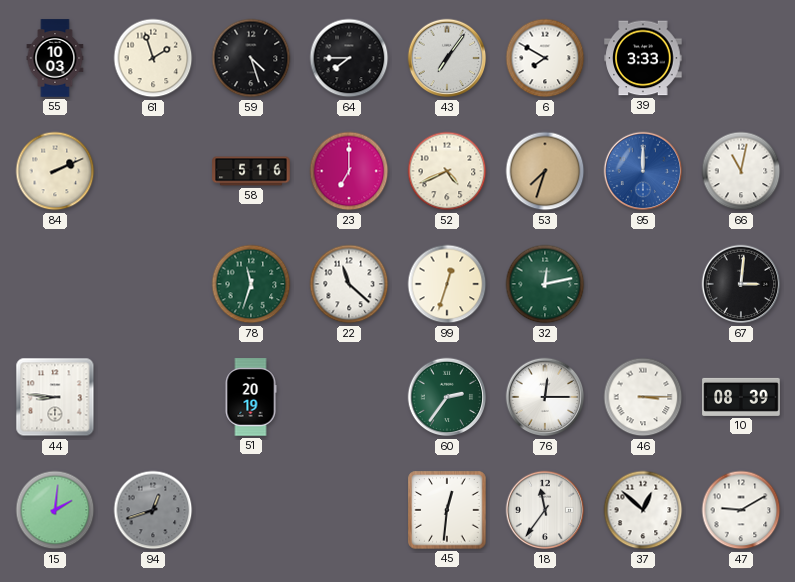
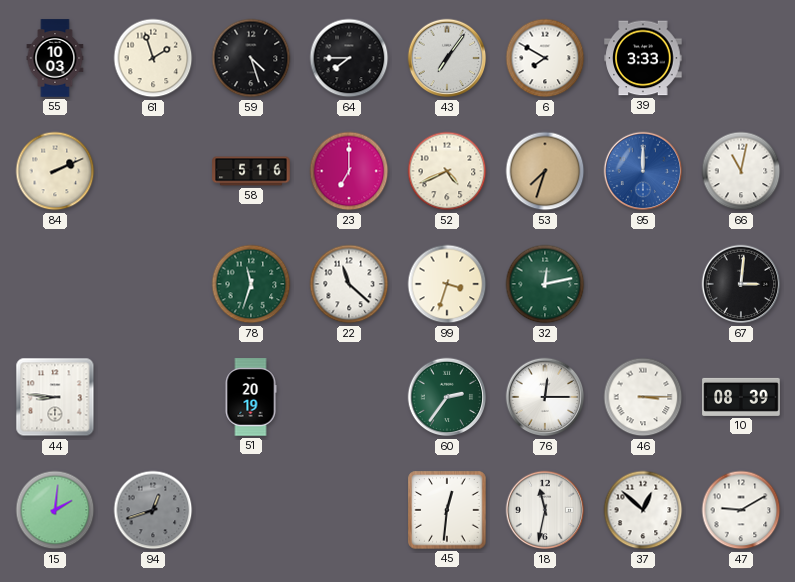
99: 12:33 -> 3:33 (447, 284)
18: 11:36 -> 11:32 (545, 510)
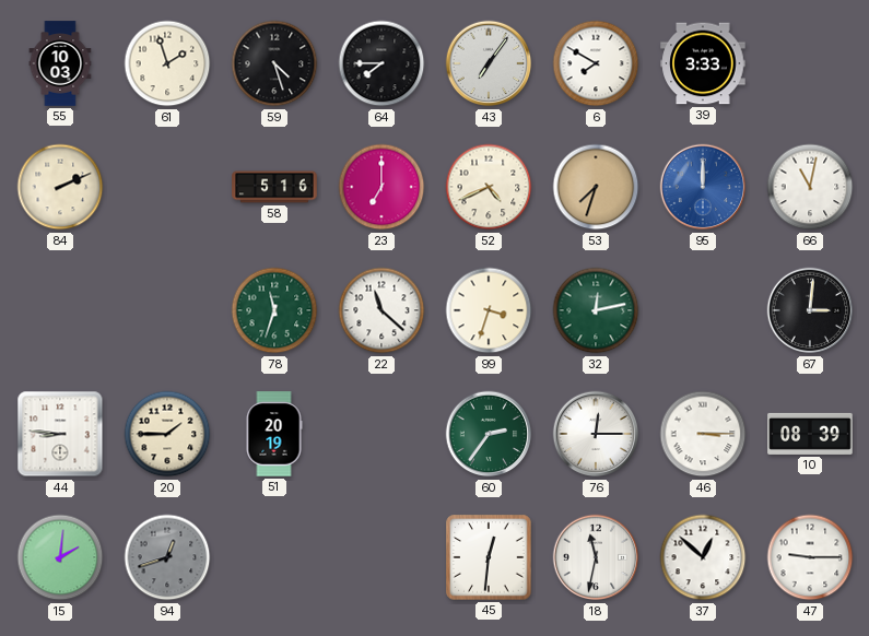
20: none -> 1:45 (167, 434)
47: 9:10 -> 9:15 (810, 557)
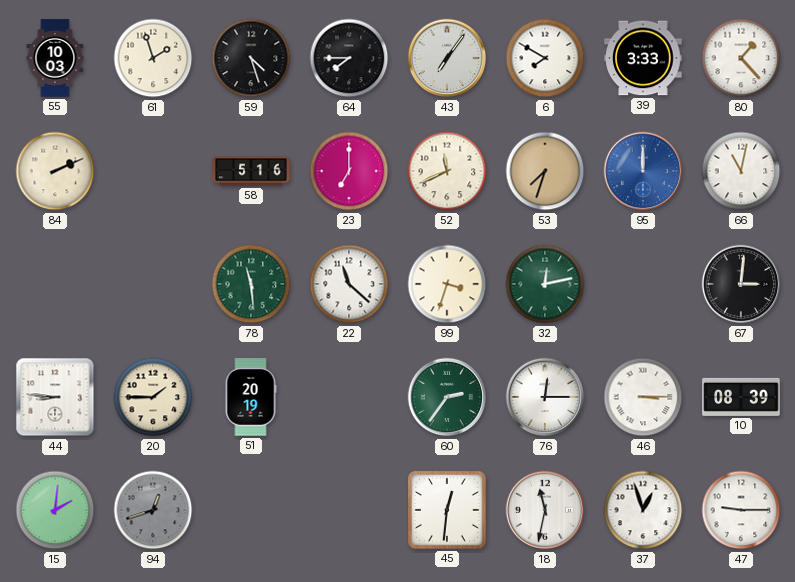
80: none -> 1:23 (741, 58)
52: 4:41 -> 11:41 (447, 171)
78: 11:33 -> 11:29 (251, 284)
37: 12:52 -> 12:57 (643, 510)
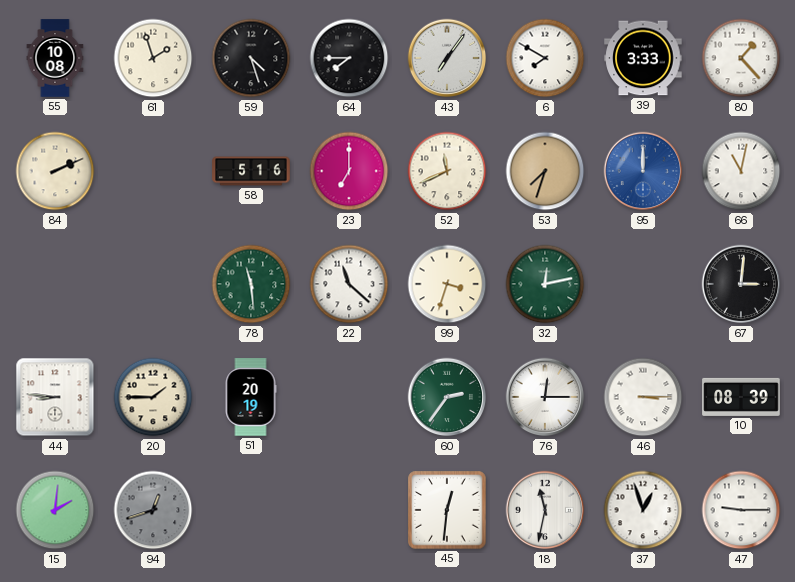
55: 10:03 -> 10:08 (55, 58)
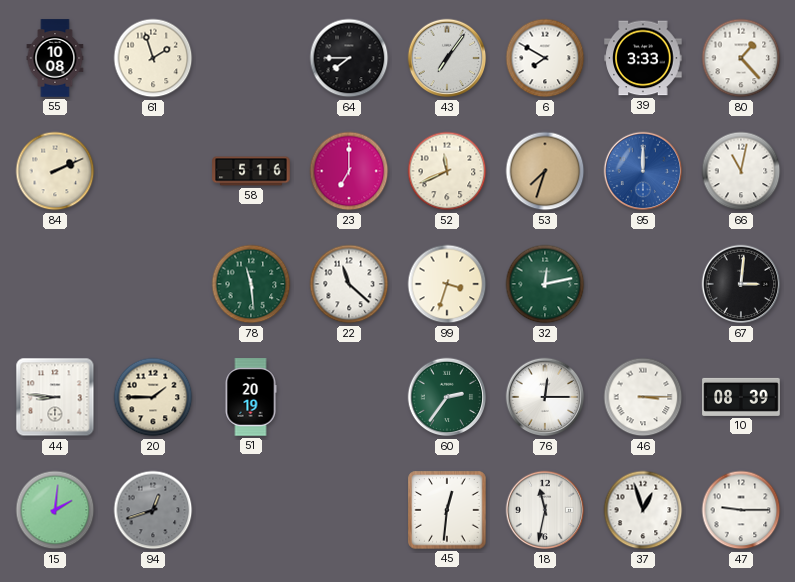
59: 4:27 -> none (251, 58)
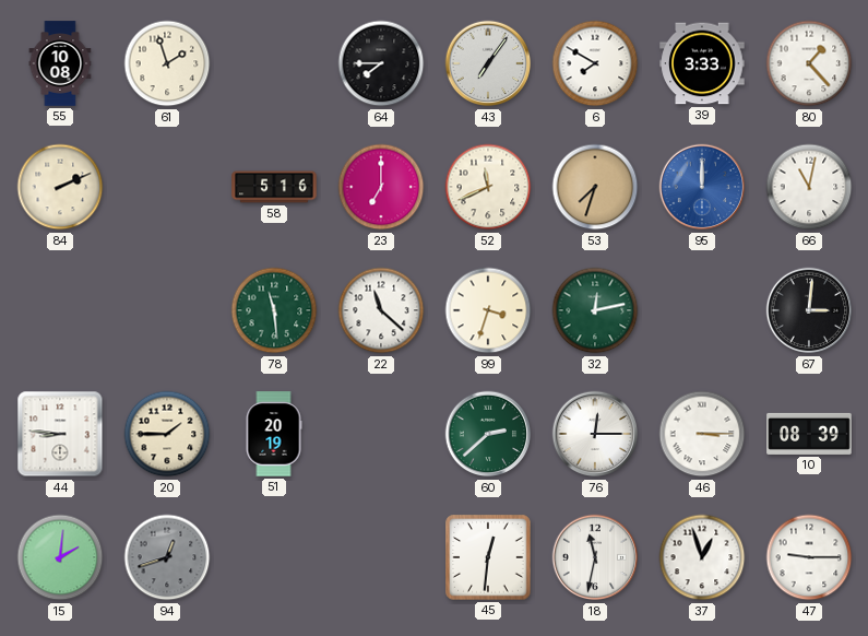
60: 2:36 -> 2:38 (488, 434)
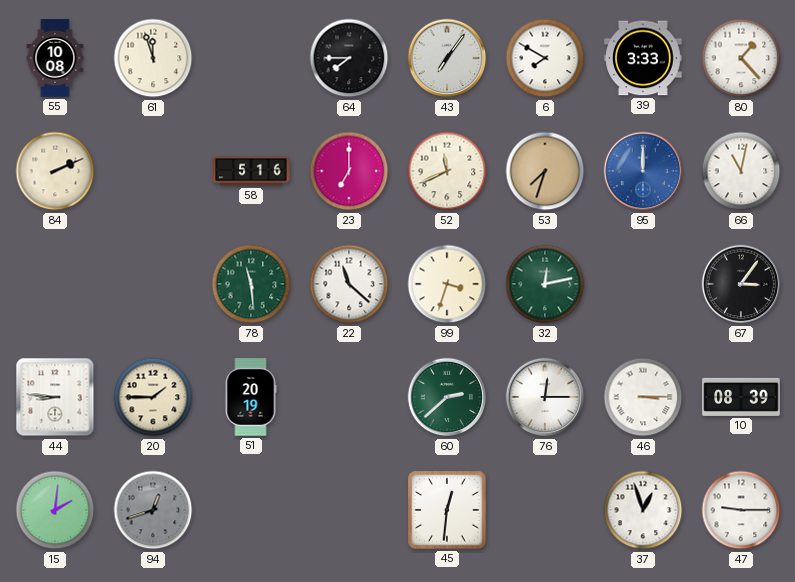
61: 1:57 -> 11:57 (153, 58)
67: 3:01 -> 3:06 (741, 284)
18: 11:32 -> none (595, 557)
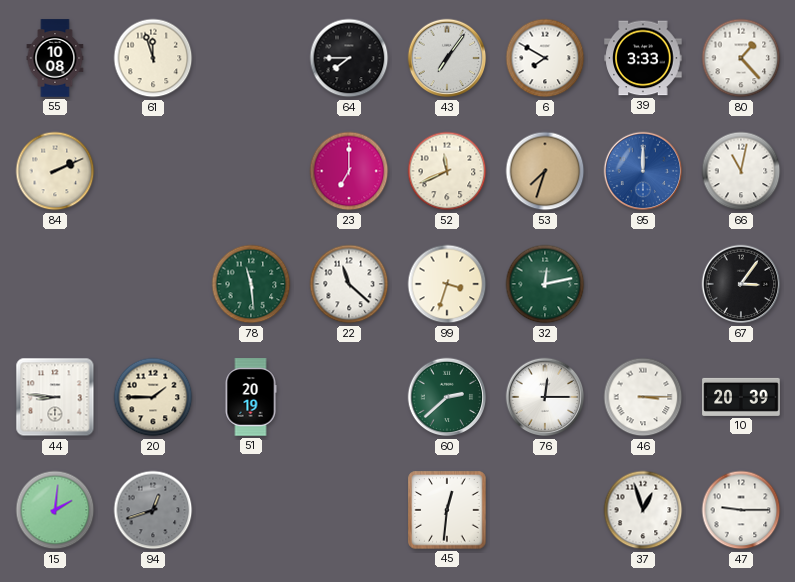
58: 5:16 -> none (251, 171)
10: 08:39 -> 20:39 (741, 397)
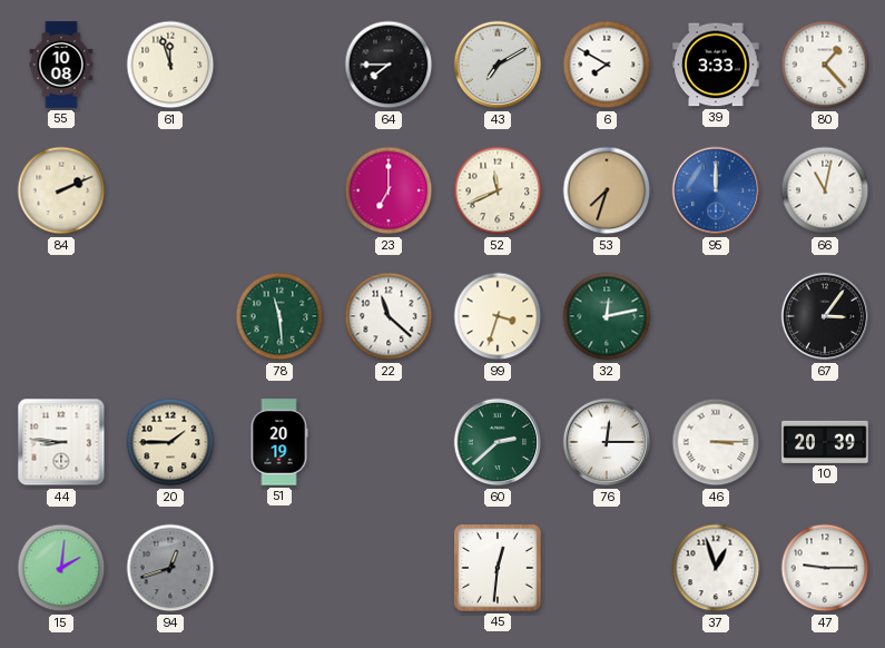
43: 7:06 -> 7:10 (498, 65)
